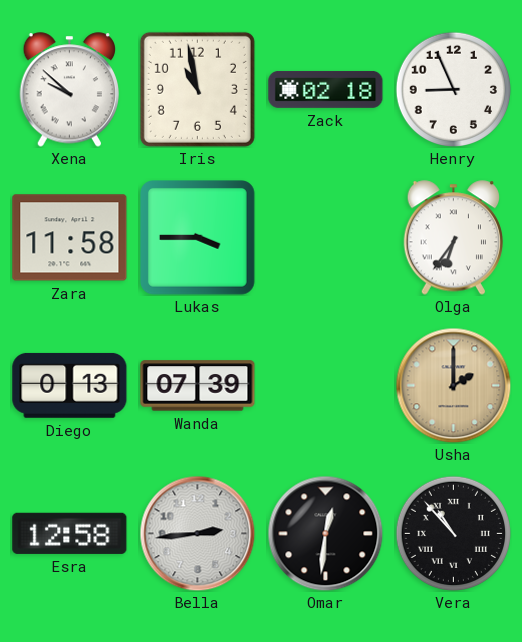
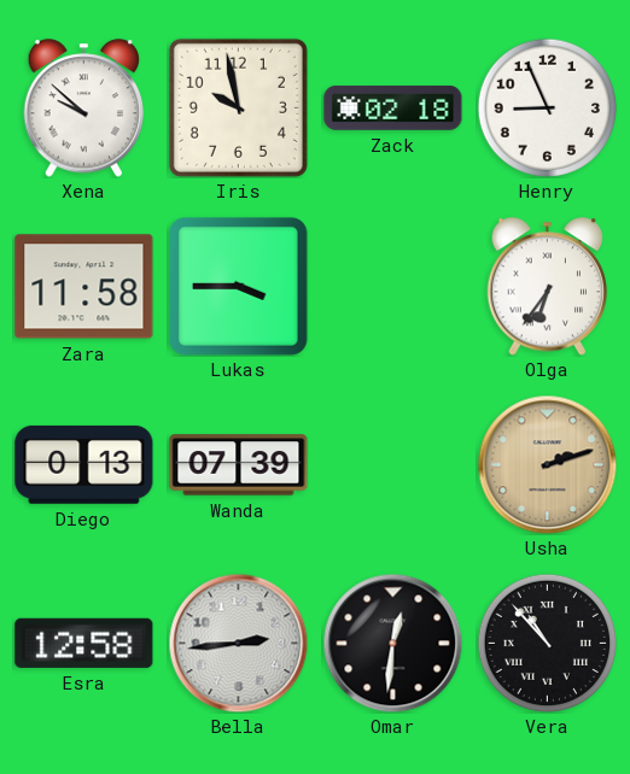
Iris: 10:58 -> 9:58 (238, 107)
Usha: 2:00 -> 2:12 (547, 464)
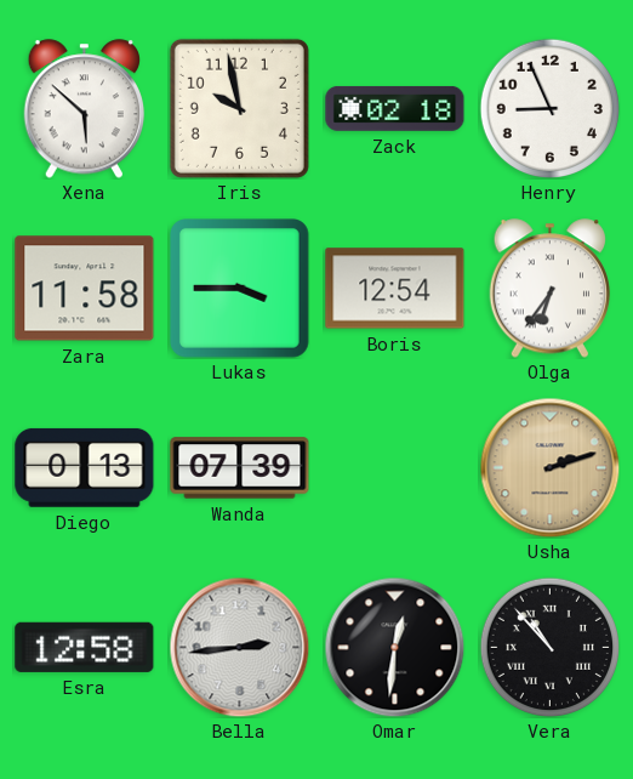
Xena: 9:52 -> 5:52 (85, 109)
Boris: none -> 12:54 (395, 289)
